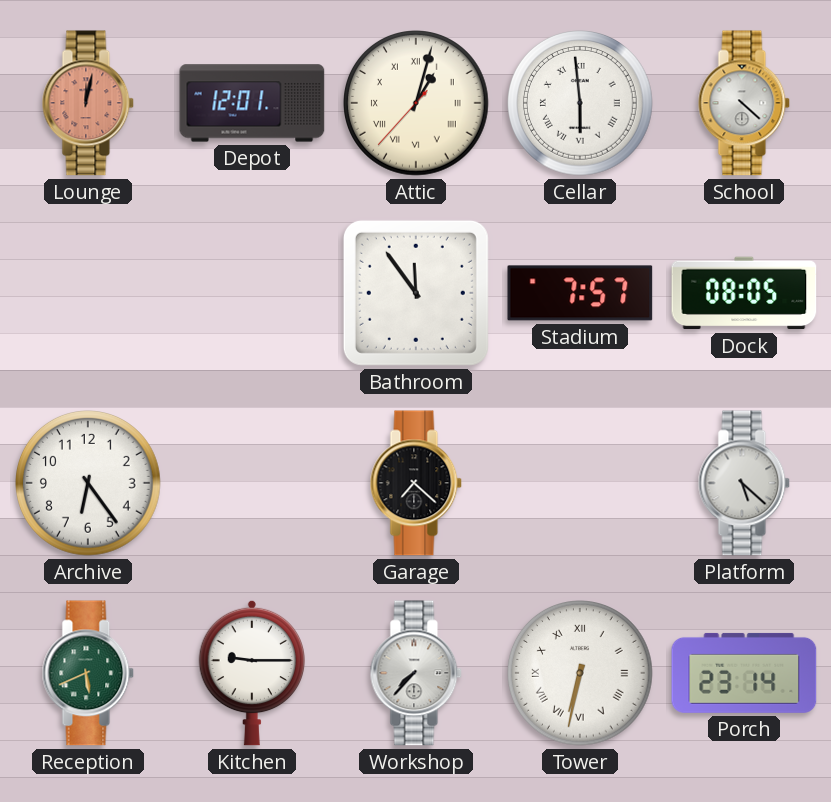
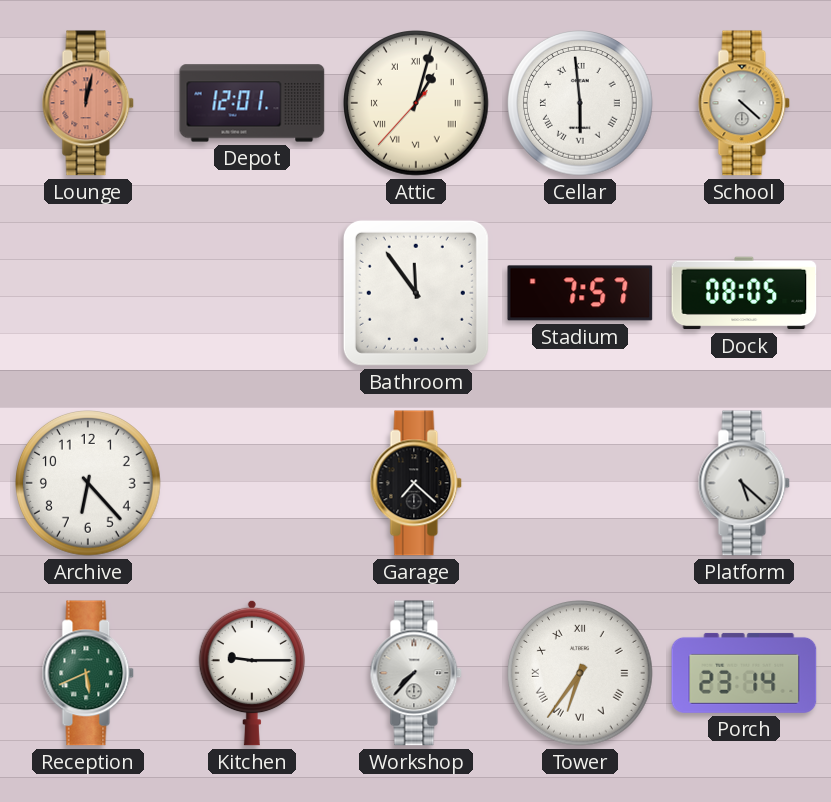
Archive: 6:24 -> 6:23 (89, 484)
Tower: 6:32 -> 6:36 (581, 674)
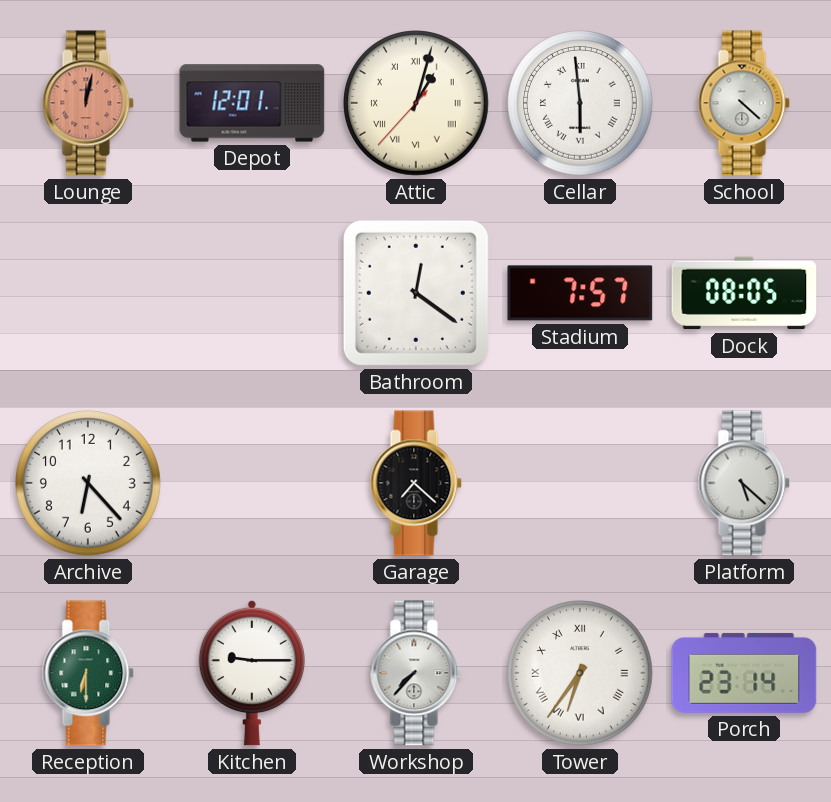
Bathroom: 11:54 -> 12:21 (416, 293)
Reception: 5:41 -> 6:30 (88, 673)
